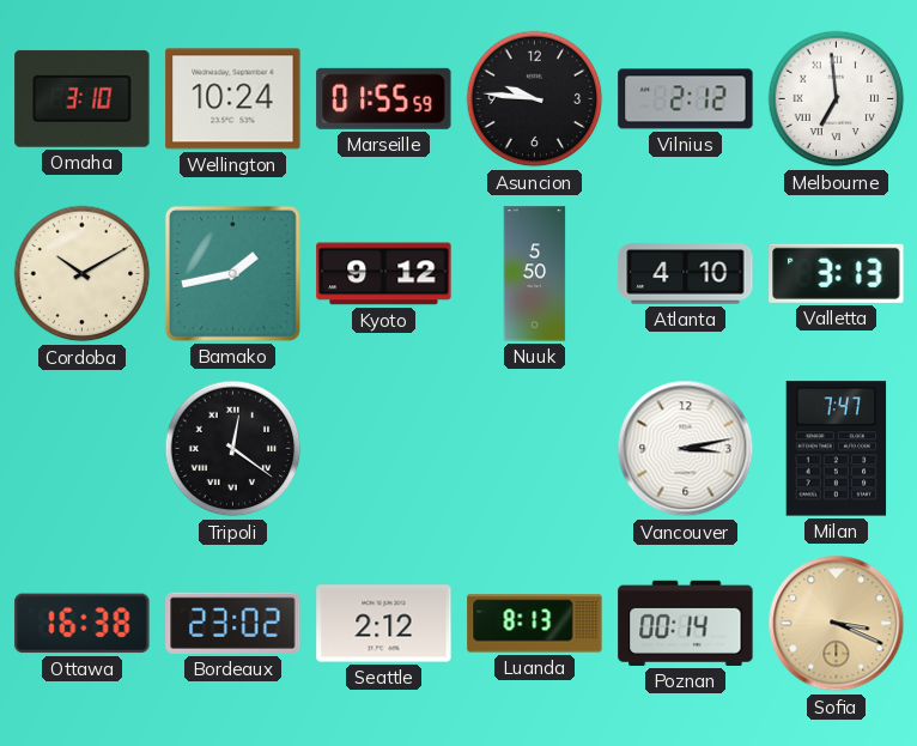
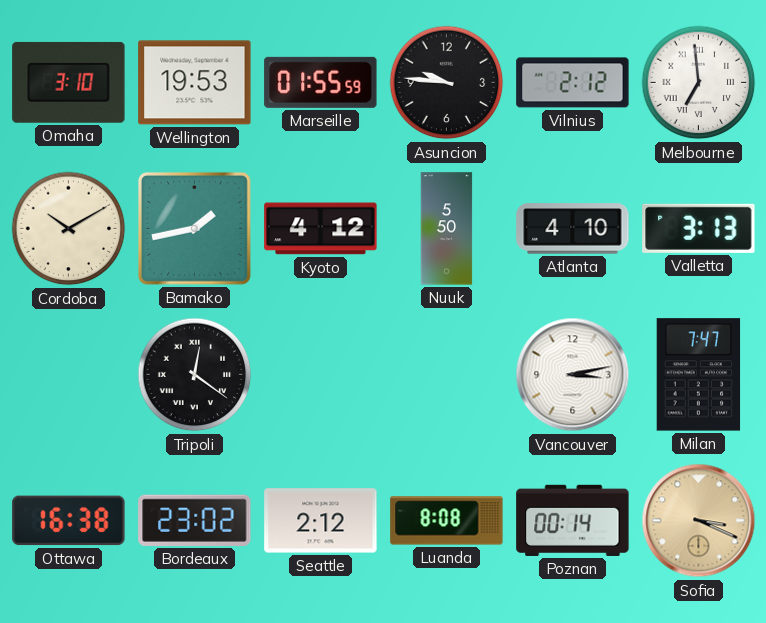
Wellington: 10:24 -> 19:53 (195, 83)
Kyoto: 9:12 -> 4:12 (321, 229)
Luanda: 8:13 -> 8:08 (447, 521)
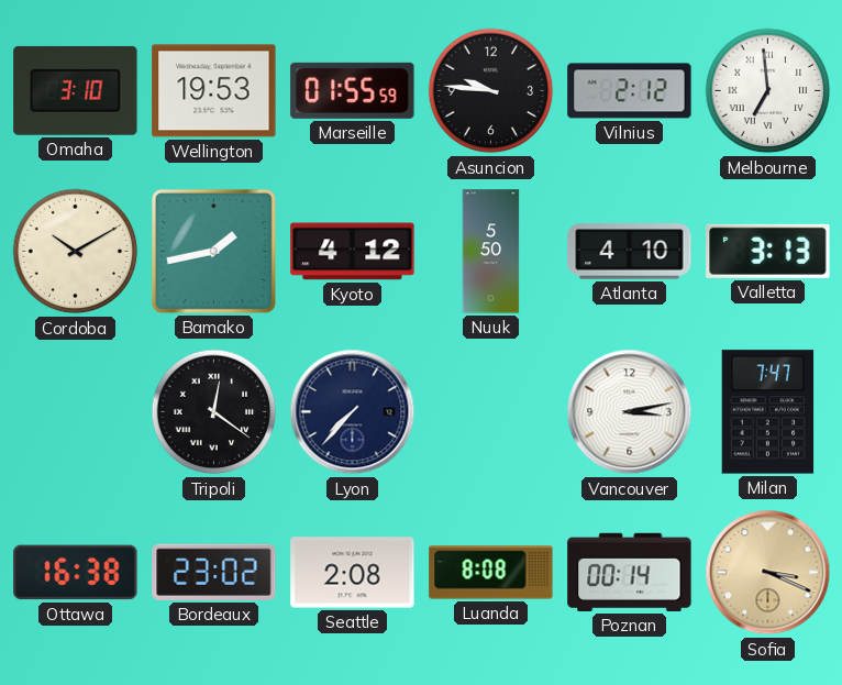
Lyon: none -> 7:37 (353, 412)
Seattle: 2:12 -> 2:08 (353, 573)
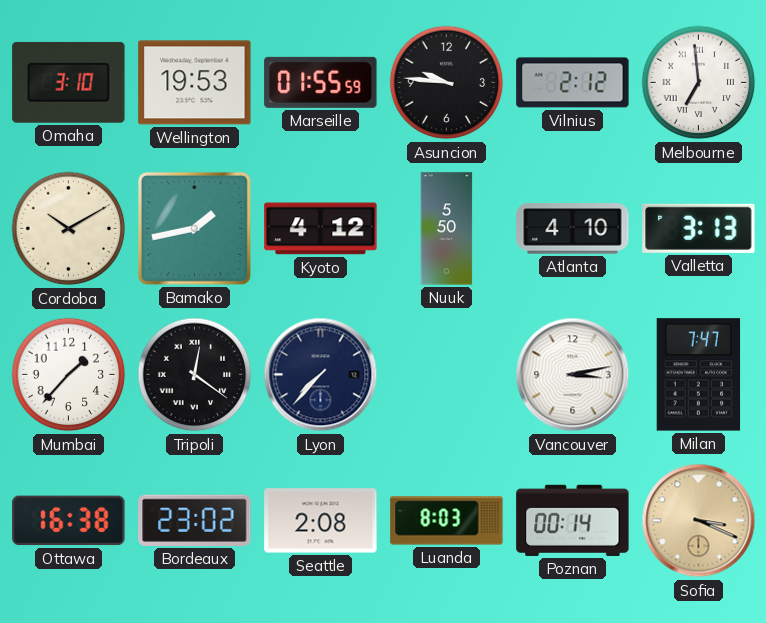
Mumbai: none -> 1:37 (69, 375)
Luanda: 8:08 -> 8:03 (447, 521)
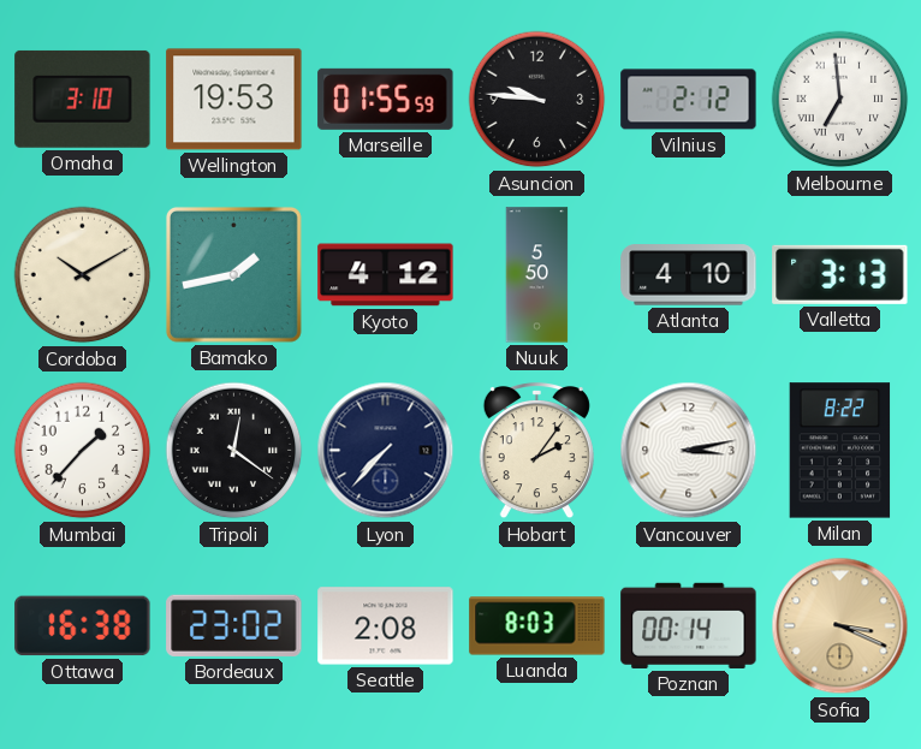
Hobart: none -> 2:06 (536, 451)
Milan: 7:47 -> 8:22 (840, 451)
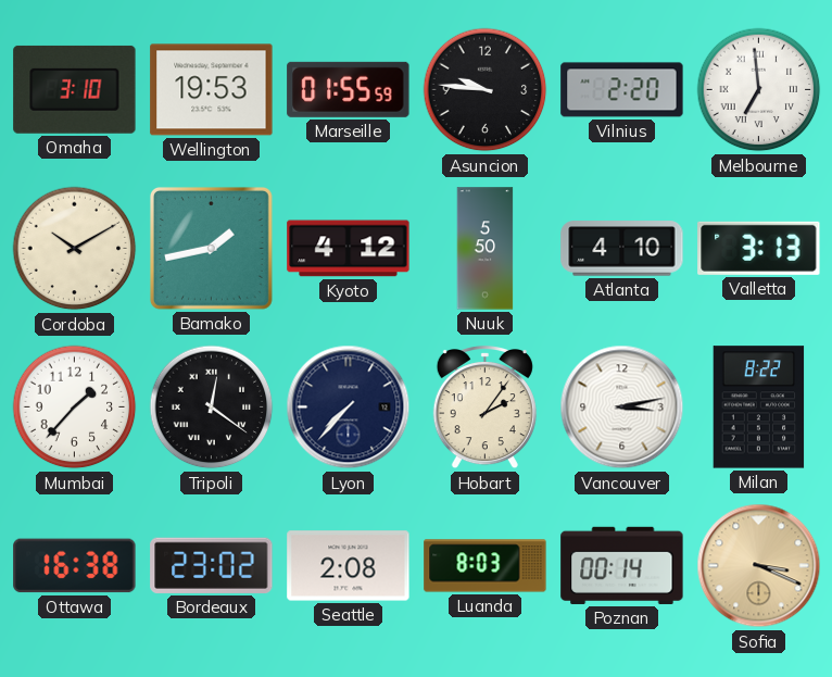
Vilnius: 2:12 -> 2:20 (622, 90)
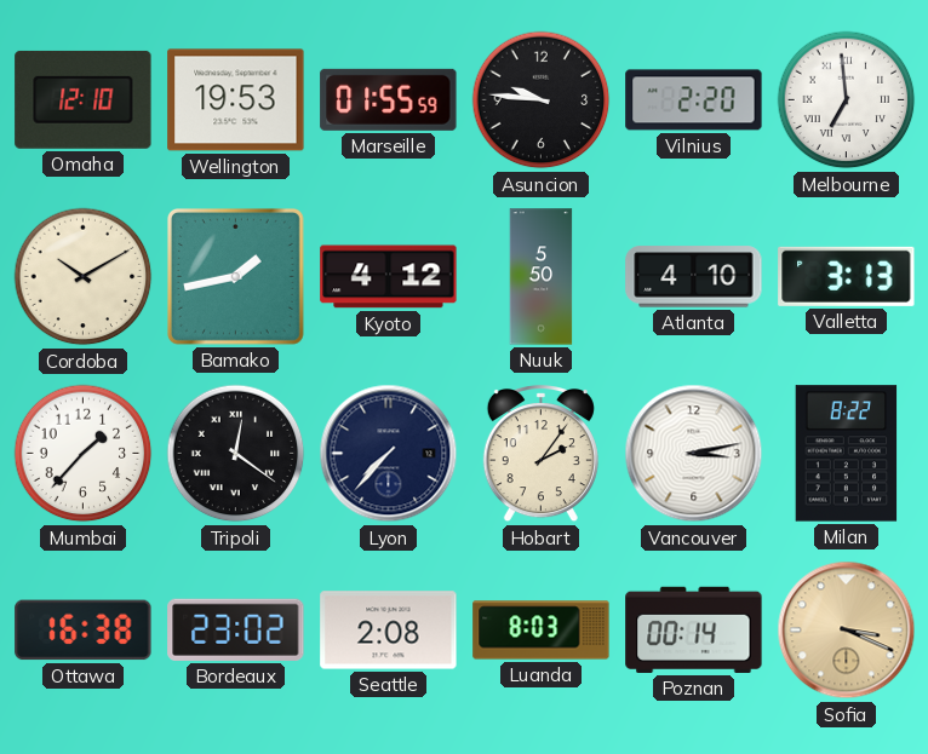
Omaha: 3:10 -> 12:10 (84, 99)
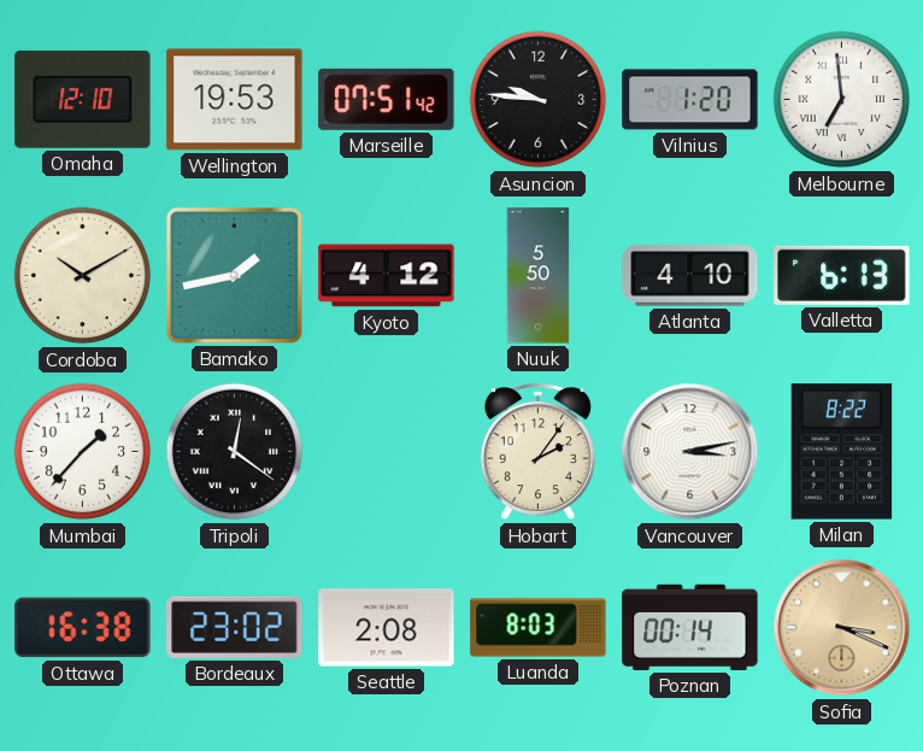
Marseille: 01:55 -> 07:51 (387, 99)
Vilnius: 2:20 -> 1:20 (690, 100)
Valletta: 3:13 -> 6:13 (842, 275)
Lyon: 7:37 -> none (389, 454)
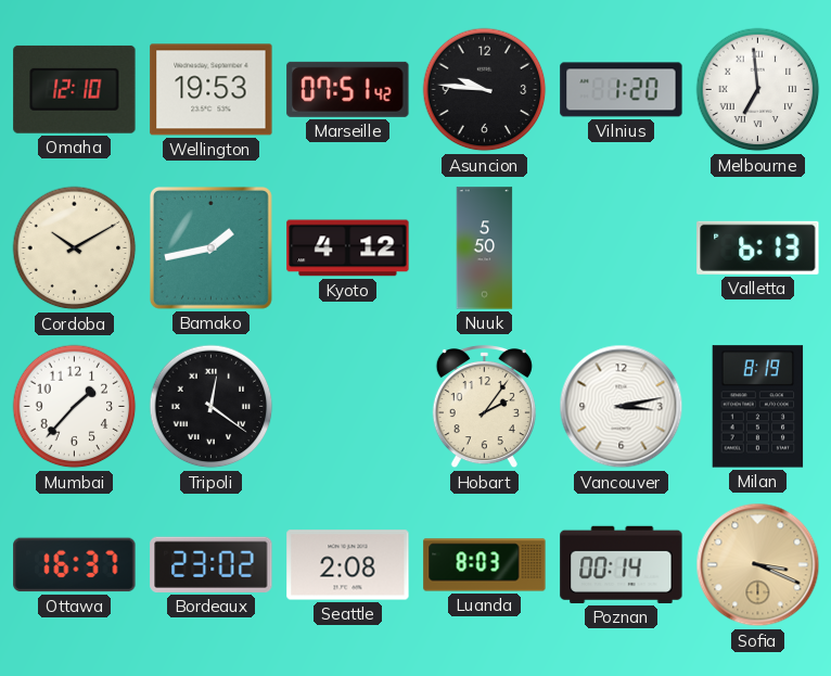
Atlanta: 4:10 -> none (690, 276)
Milan: 8:22 -> 8:19 (758, 407)
Ottawa: 16:38 -> 16:37 (75, 565)
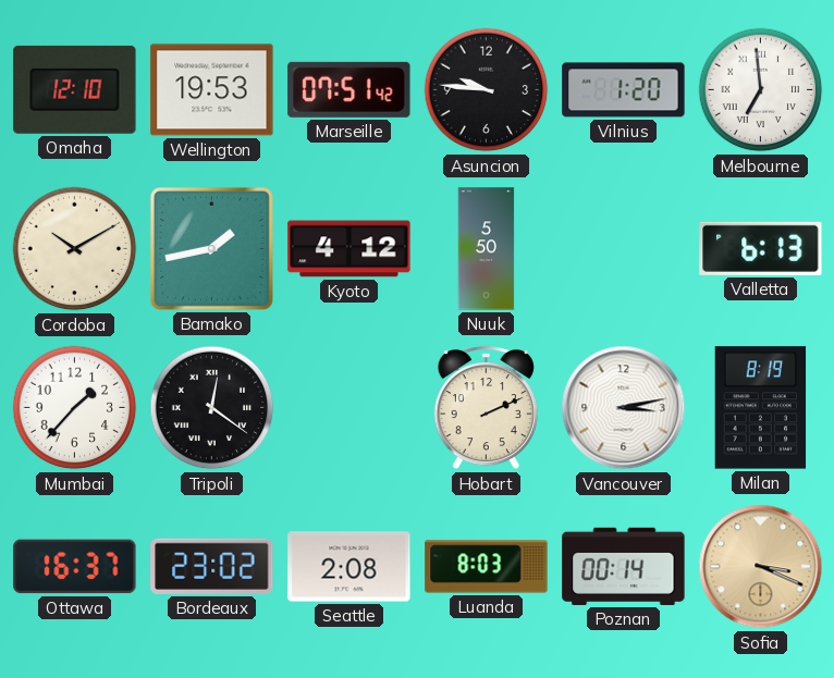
Hobart: 2:06 -> 2:11 (486, 408)
